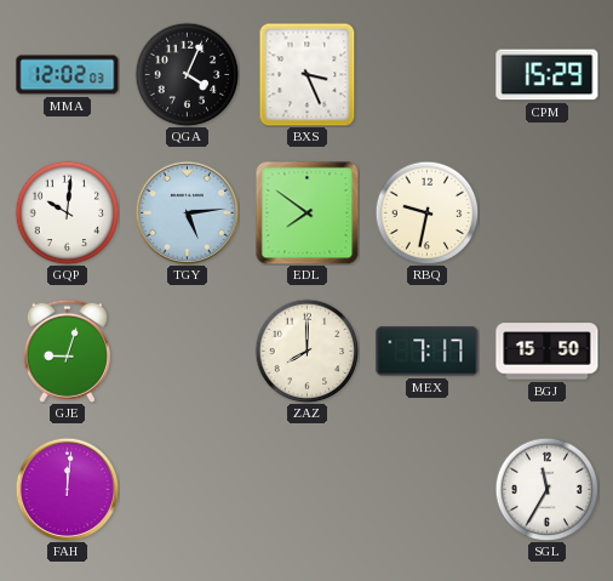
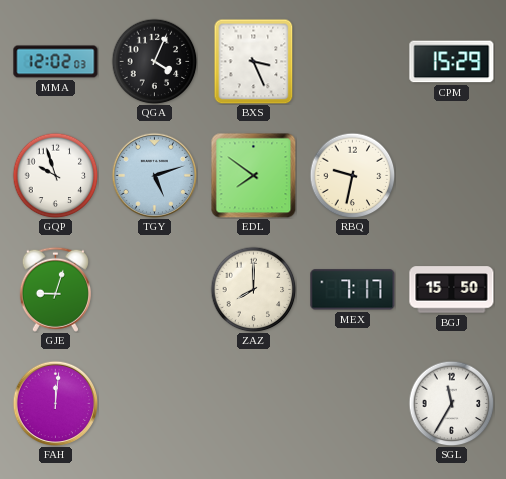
GQP: 10:01 -> 9:57 (55, 175)
TGY: 5:14 -> 5:12 (154, 175)
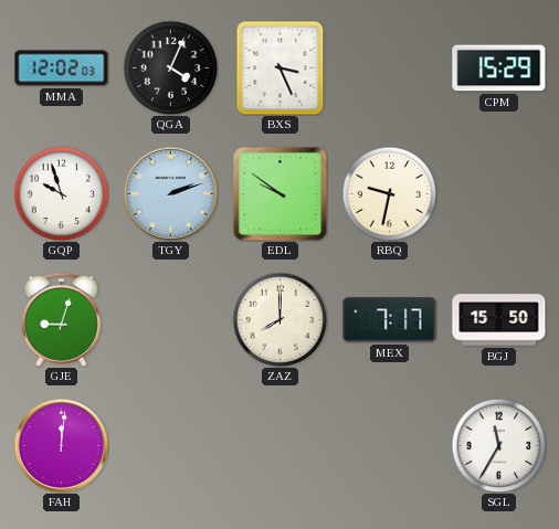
TGY: 5:12 -> 2:12 (170, 193)
EDL: 7:51 -> 9:51 (279, 193)
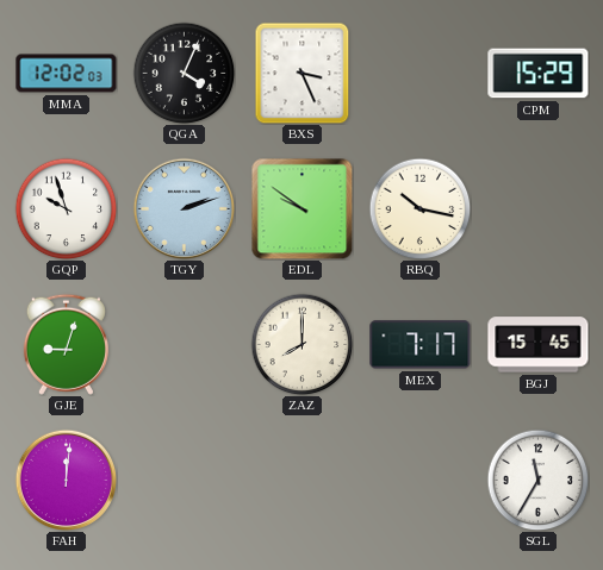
RBQ: 9:32 -> 10:17 (419, 208)
BGJ: 15:50 -> 15:45 (539, 345)
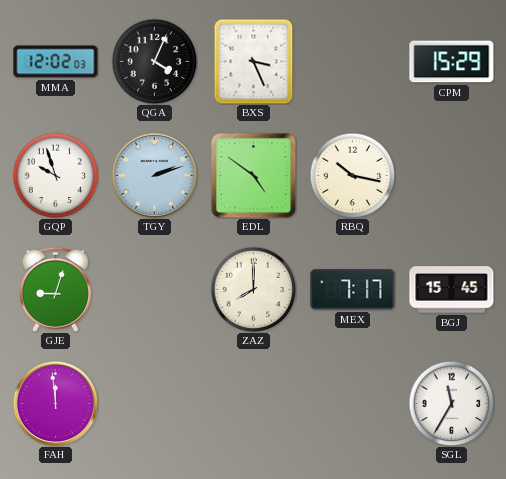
EDL: 9:51 -> 4:51 (253, 175)
FAH: 12:01 -> 11:59 (55, 403)
